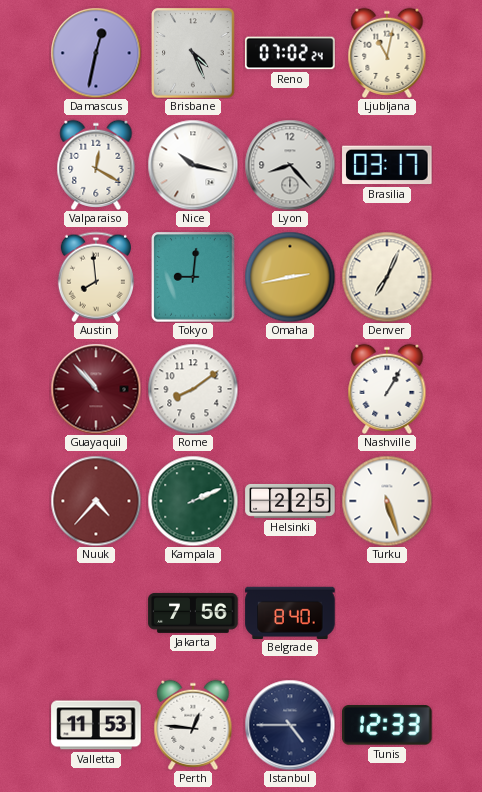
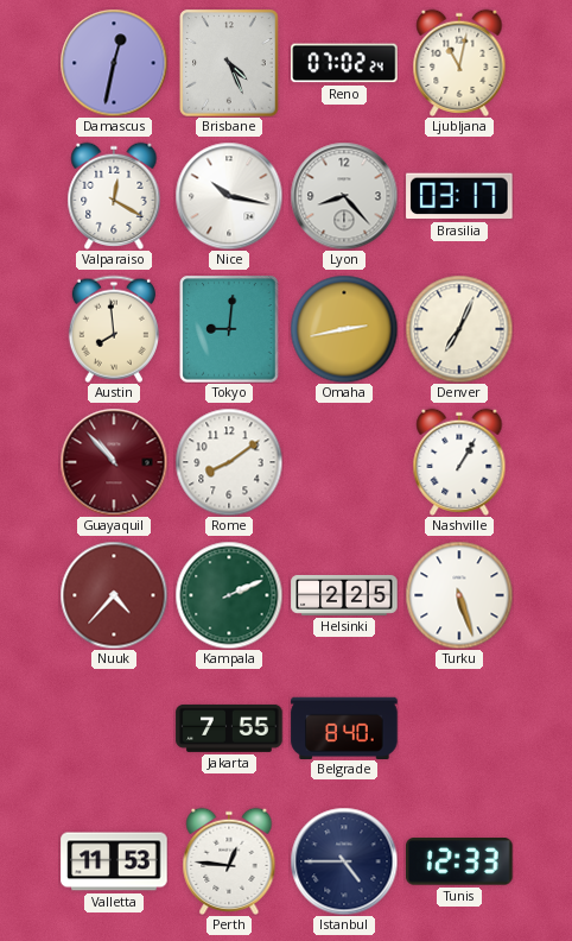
Jakarta: 7:56 -> 7:55 (229, 728)
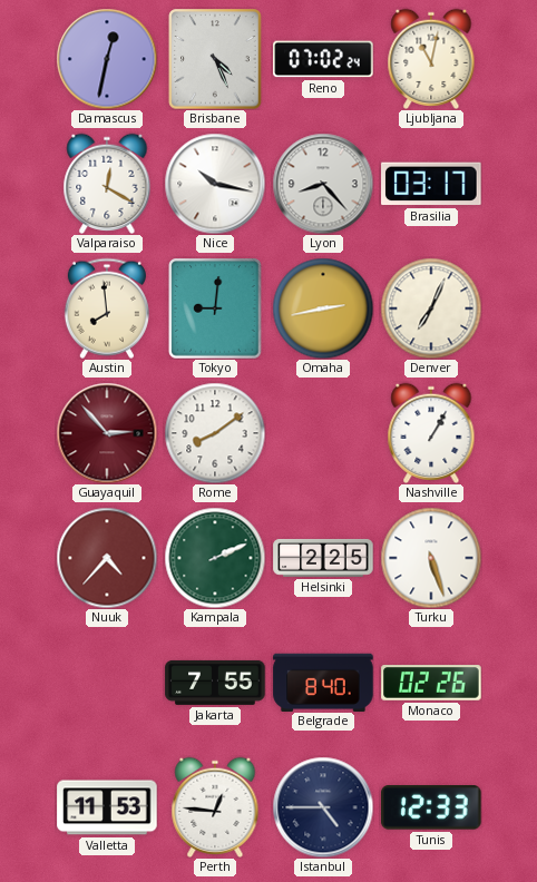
Guayaquil: 10:53 -> 2:53 (107, 433)
Monaco: none -> 02:26 (431, 683)
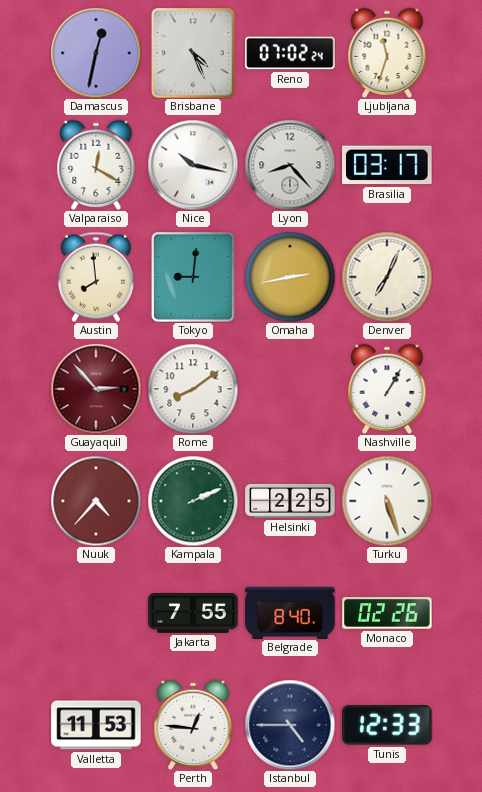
Ljubljana: 11:02 -> 11:33 (387, 53)
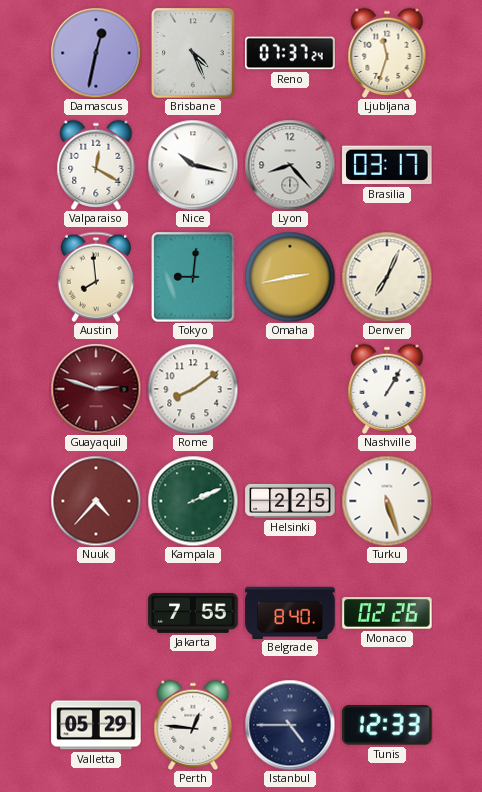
Reno: 07:02 -> 07:37 (290, 53)
Guayaquil: 2:53 -> 2:48 (96, 389)
Valletta: 11:53 -> 05:29 (96, 725)
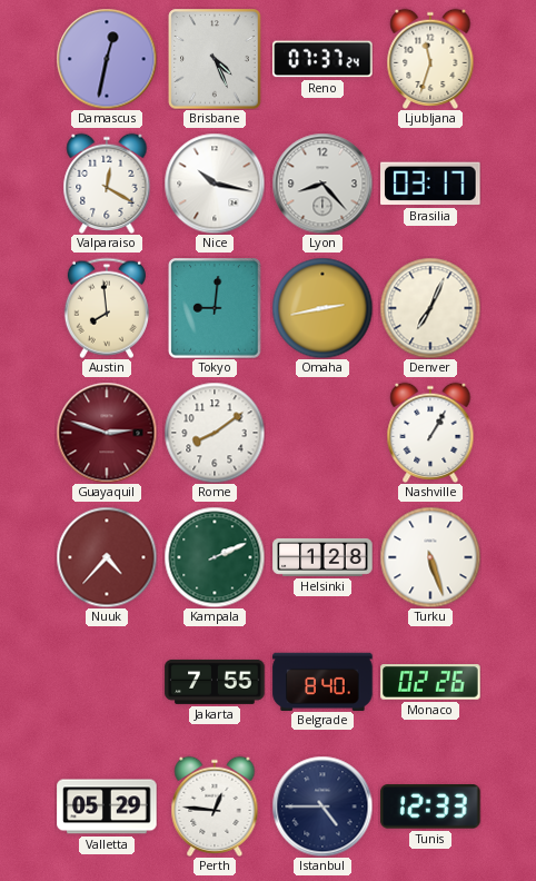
Helsinki: 2:25 -> 1:28 (322, 557)
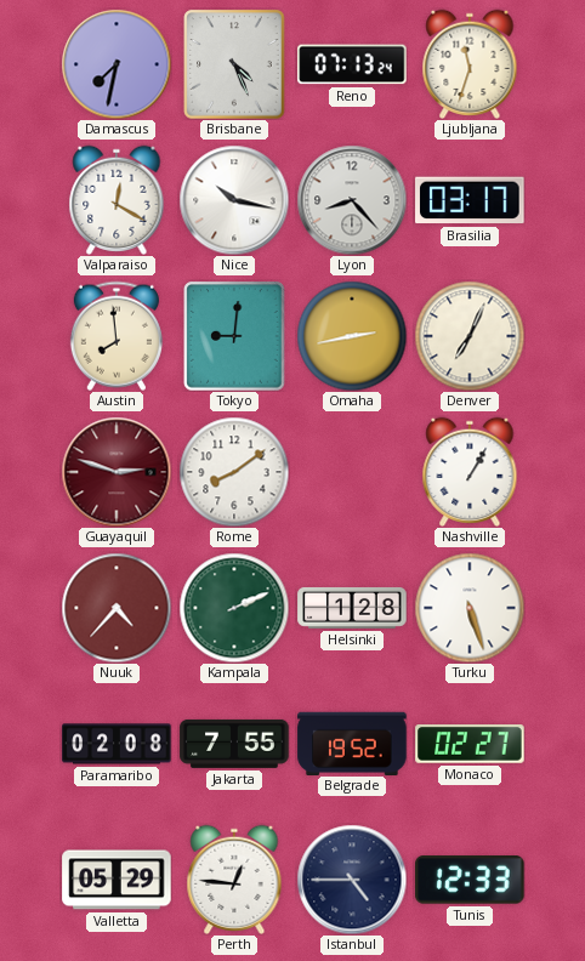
Damascus: 12:32 -> 7:32 (117, 64)
Reno: 07:37 -> 07:13 (352, 64)
Paramaribo: none -> 02:08 (117, 744)
Belgrade: 8:40 -> 19:52 (352, 743)
Monaco: 02:26 -> 02:27 (470, 744)
